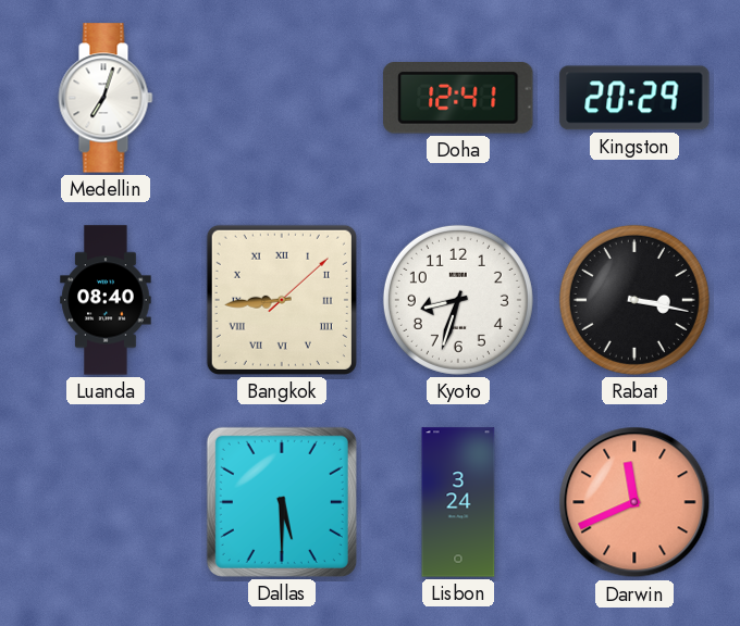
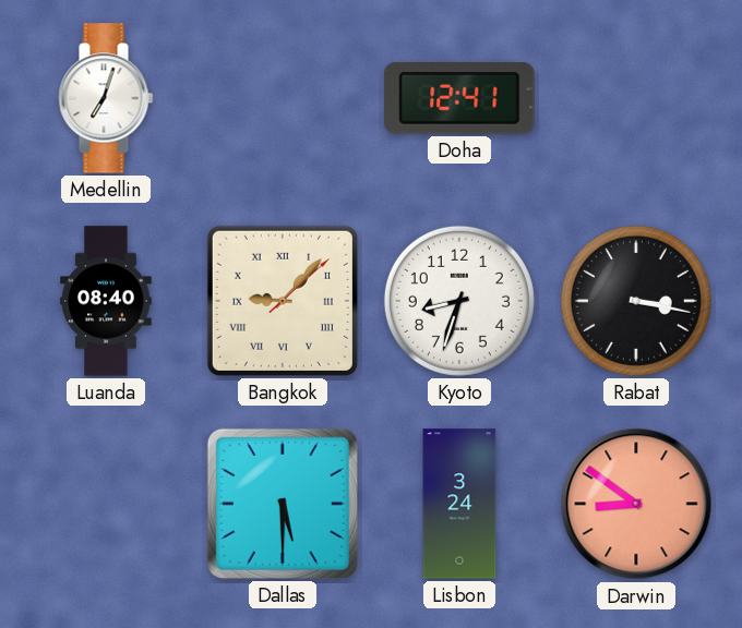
Kingston: 20:29 -> none (634, 98)
Bangkok: 8:44 -> 9:07 (283, 301)
Darwin: 11:41 -> 8:51 (636, 504)
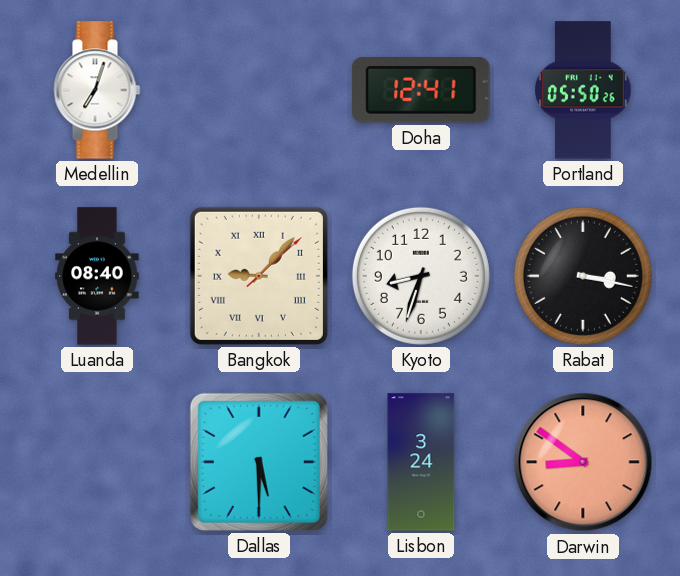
Portland: none -> 05:50 (584, 90)
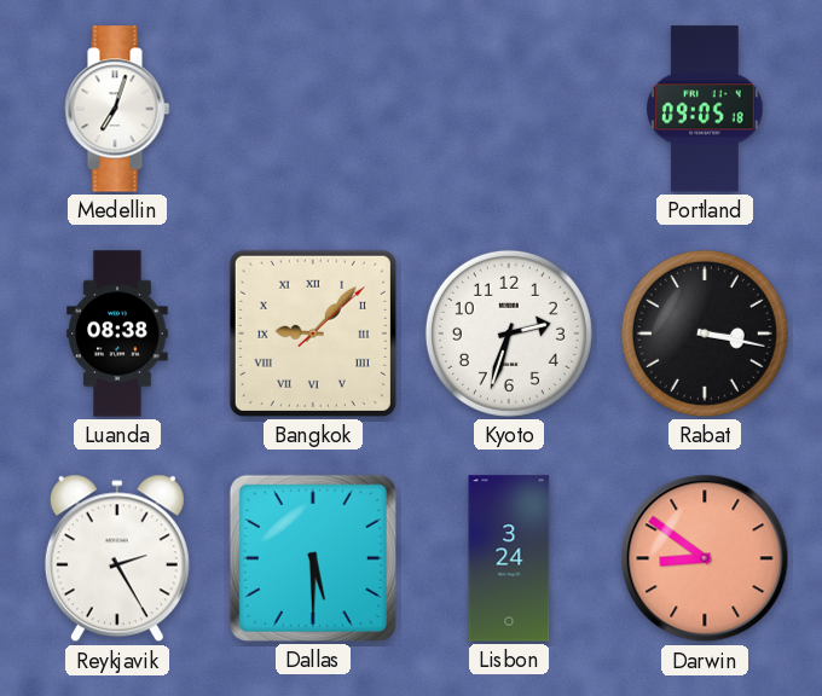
Doha: 12:41 -> none (421, 90)
Portland: 05:50 -> 09:05 (706, 109)
Luanda: 08:40 -> 08:38 (117, 333)
Kyoto: 8:33 -> 2:33 (509, 333)
Reykjavik: none -> 2:25 (117, 558)
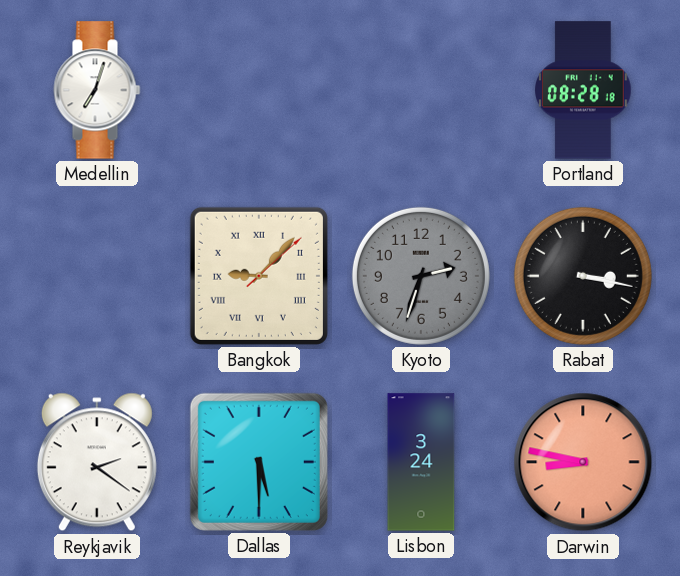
Portland: 09:05 -> 08:28 (584, 90)
Luanda: 08:38 -> none (117, 333)
Kyoto dial: white -> grey (421, 276)
Reykjavik: 2:25 -> 2:21 (97, 462)
Darwin: 8:51 -> 8:47 (583, 462)
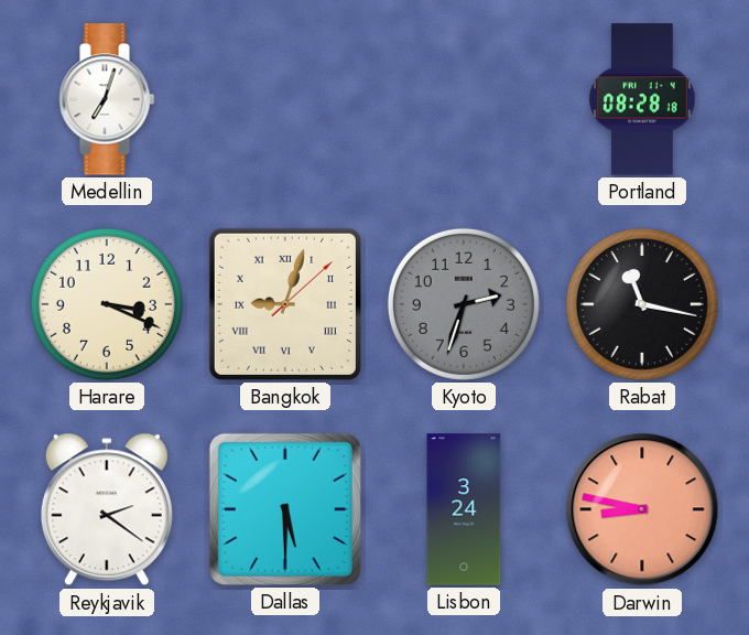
Harare: none -> 3:19 (107, 304)
Bangkok: 9:07 -> 9:03 (285, 304)
Rabat: 3:17 -> 11:17 (642, 304)
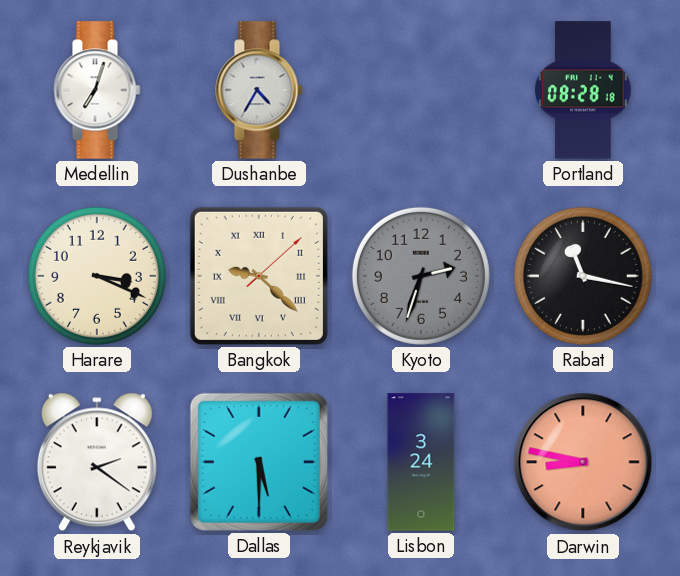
Dushanbe: none -> 4:35 (259, 90)
Bangkok: 9:03 -> 9:22 (259, 276)
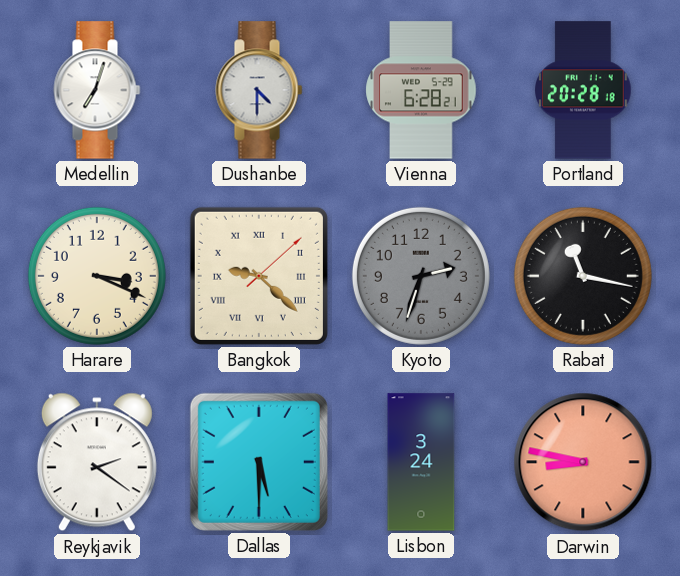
Dushanbe: 4:35 -> 4:30 (259, 90)
Vienna: none -> 6:28 (421, 90)
Portland: 08:28 -> 20:28 (584, 90)
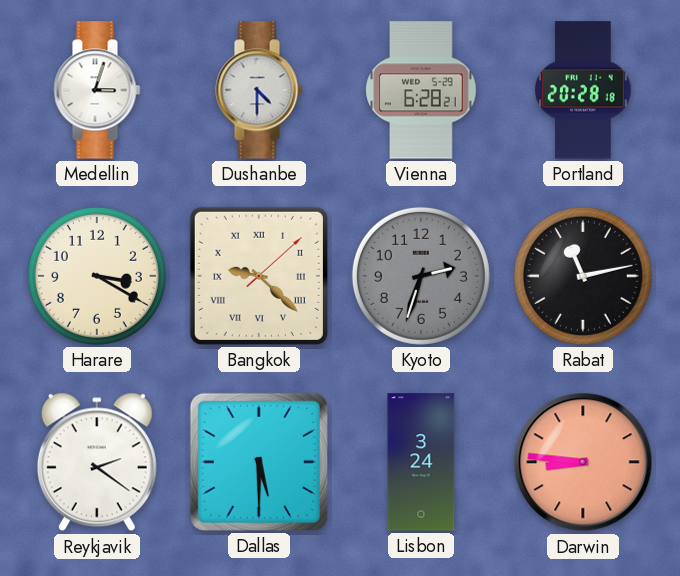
Medellin: 7:03 -> 3:03 (97, 90)
Harare: 3:19 -> 3:20 (97, 276)
Rabat: 11:17 -> 11:13 (583, 276)
Darwin: 8:47 -> 8:46 (583, 462)
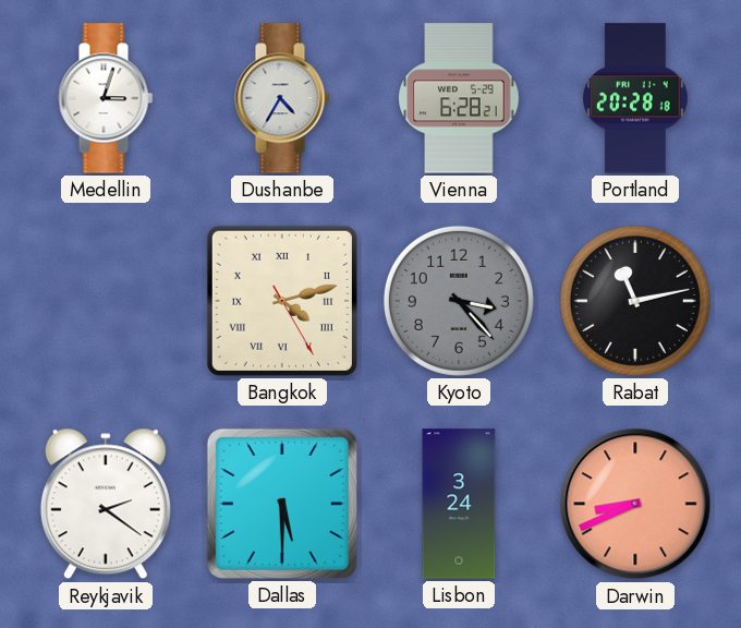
Dushanbe: 4:30 -> 4:35 (282, 98)
Harare: 3:20 -> none (97, 276)
Bangkok: 9:22 -> 4:12 (282, 301)
Kyoto: 2:33 -> 3:23 (459, 301)
Darwin: 8:46 -> 8:41 (635, 504)
